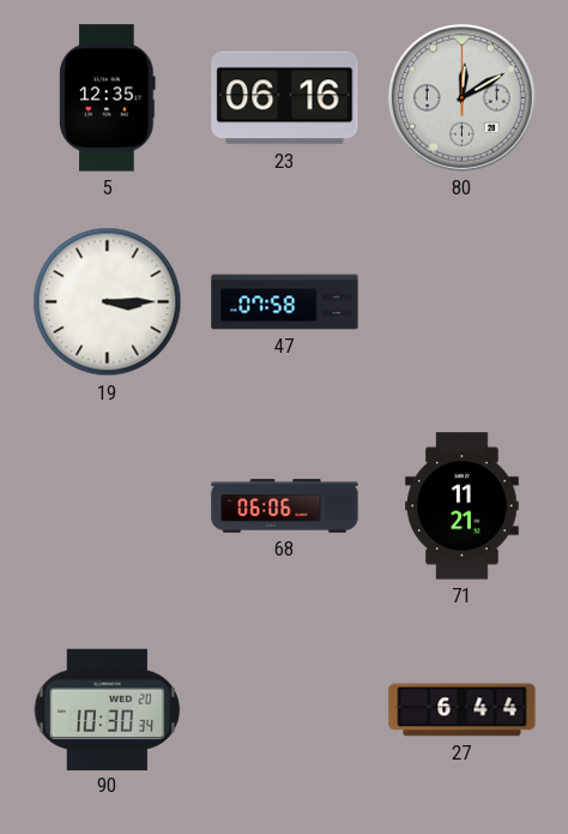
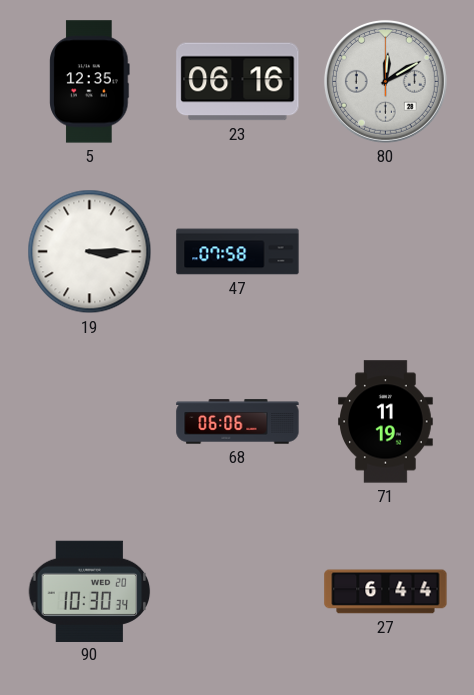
71: 11:21 -> 11:19 (386, 422)
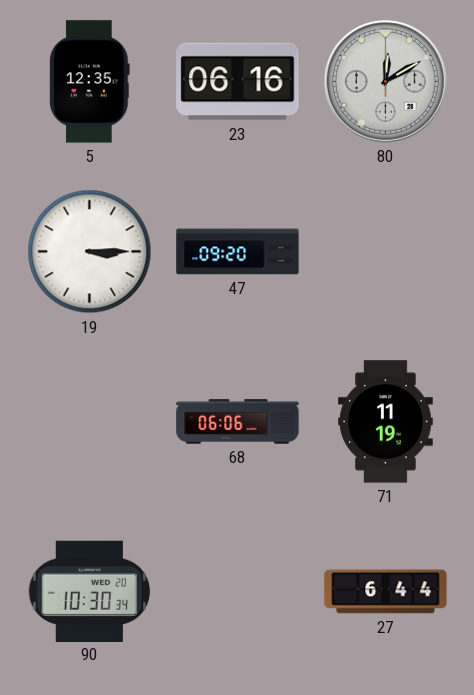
47: 07:58 -> 09:20 (238, 252)
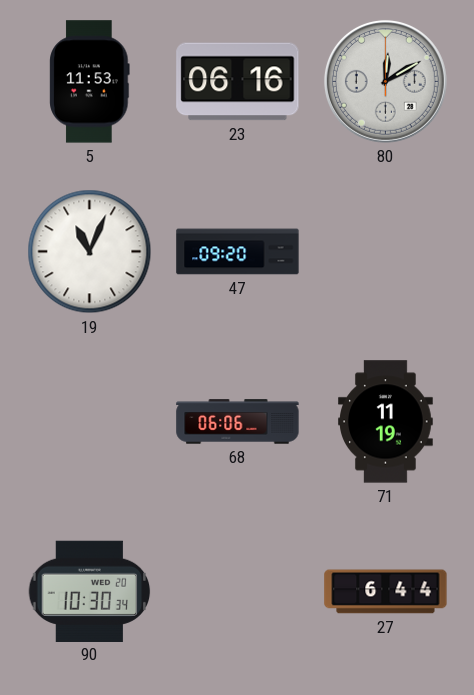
5: 12:35 -> 11:53 (90, 82)
19: 3:15 -> 11:04 (90, 252)
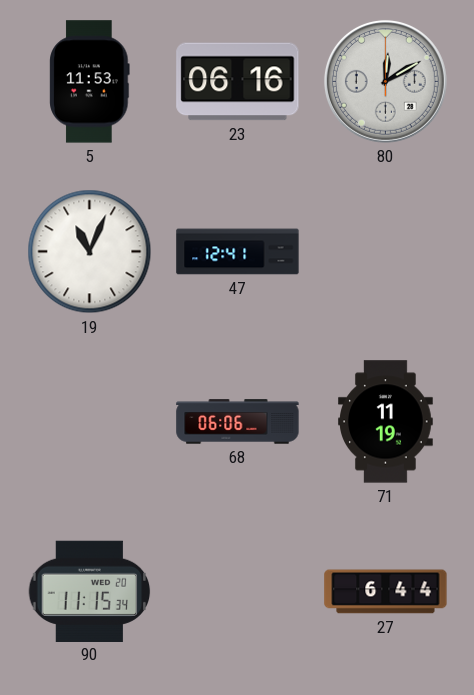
47: 09:20 -> 12:41 (238, 252)
90: 10:30 -> 11:15 (90, 591)
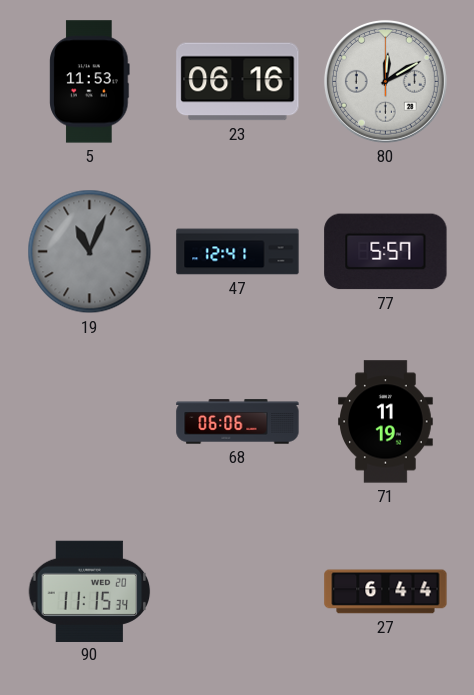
19 dial: white -> grey (90, 252)
77: none -> 5:57 (386, 252)
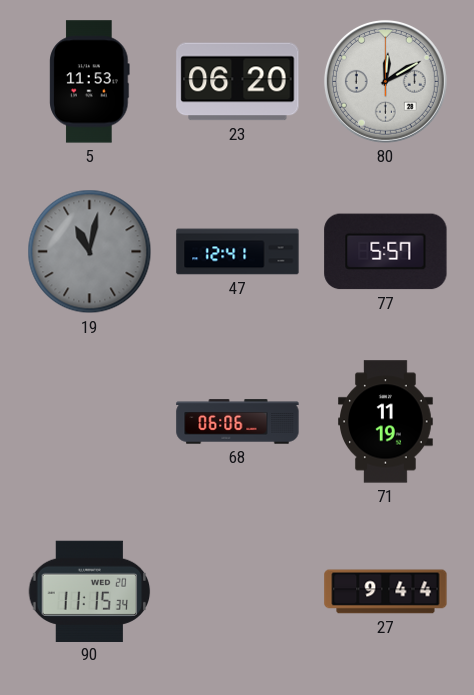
23: 06:16 -> 06:20 (238, 82)
19: 11:04 -> 11:02 (90, 252)
27: 6:44 -> 9:44 (386, 592)
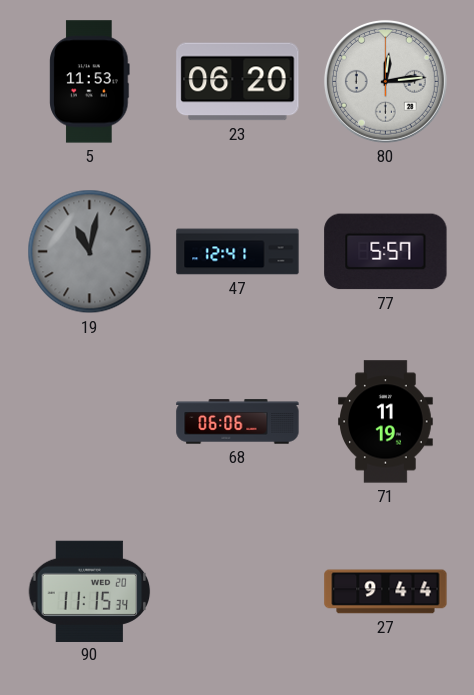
80: 12:10 -> 12:14 (385, 81)
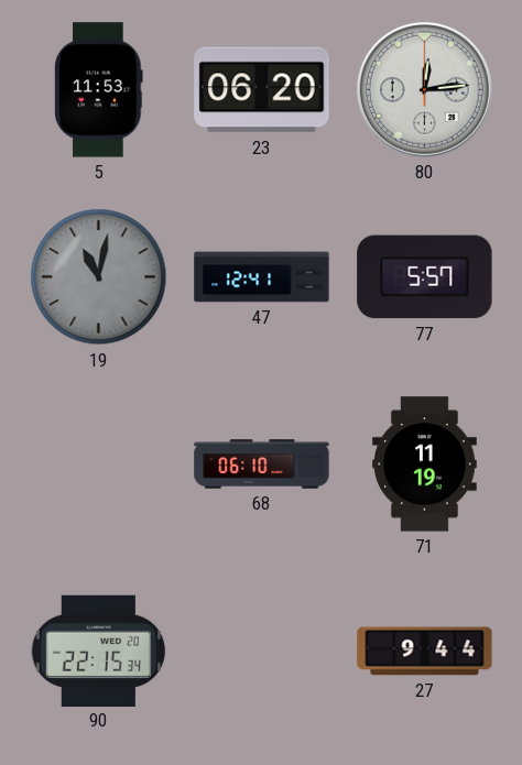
68: 06:06 -> 06:10 (262, 465)
90: 11:15 -> 22:15 (99, 651)
